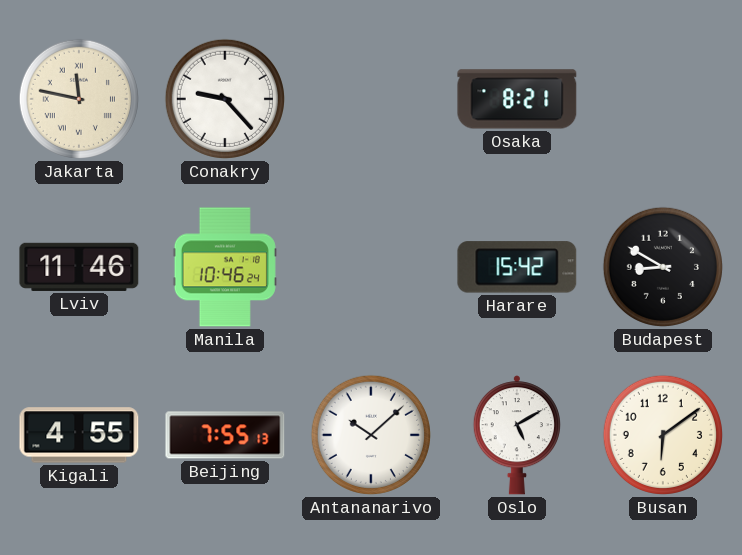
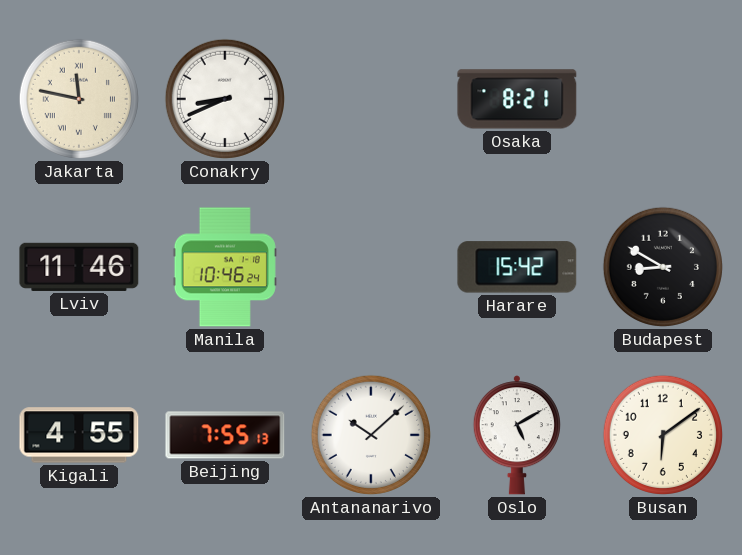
Conakry: 9:23 -> 8:41 (225, 99)
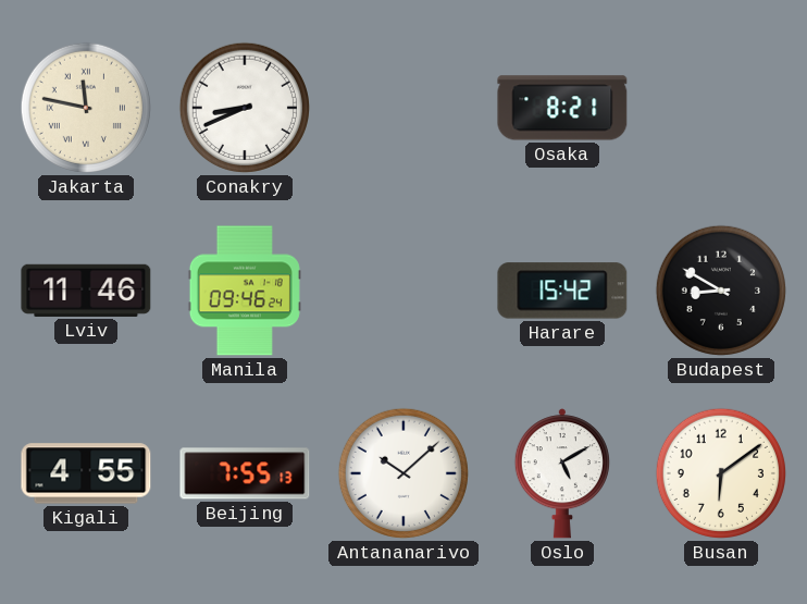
Manila: 10:46 -> 09:46 (245, 291)
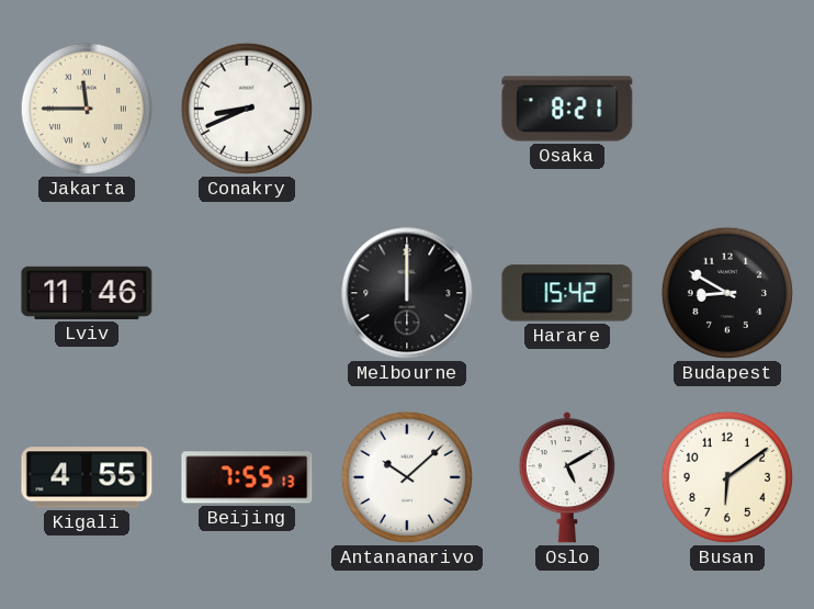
Jakarta: 11:47 -> 11:45 (87, 109)
Manila: 09:46 -> none (245, 291)
Melbourne: none -> 12:00 (407, 293)
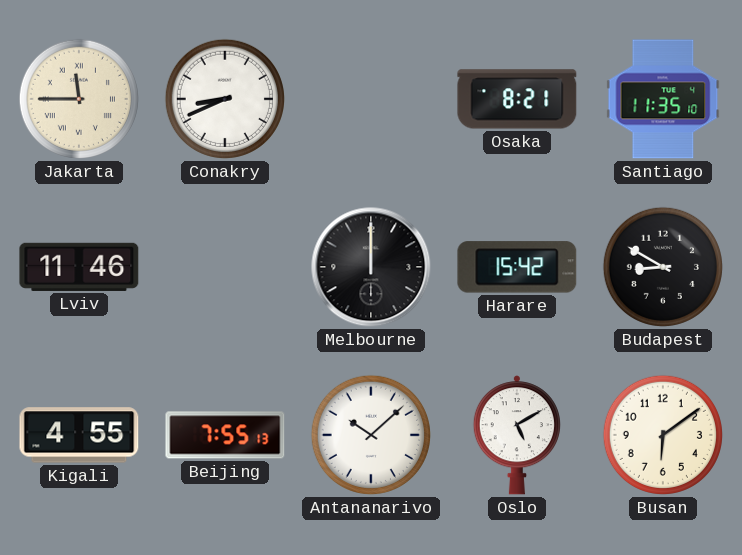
Santiago: none -> 11:35 (663, 99)
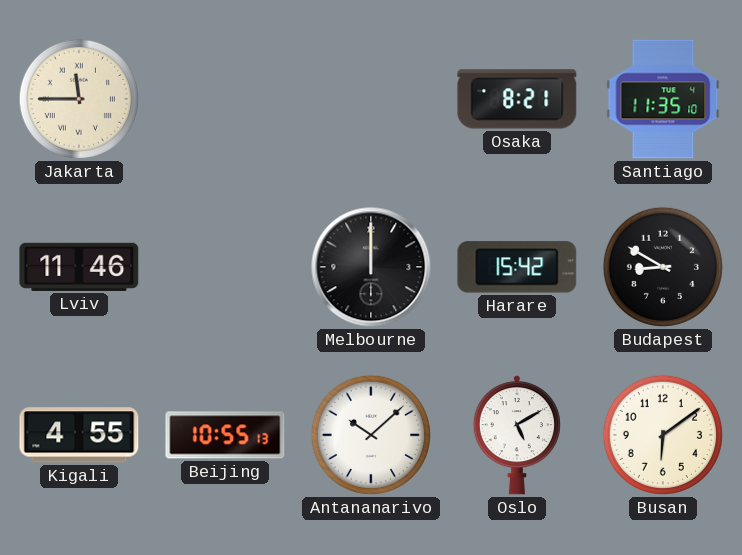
Conakry: 8:41 -> none (225, 99)
Beijing: 7:55 -> 10:55 (225, 435)
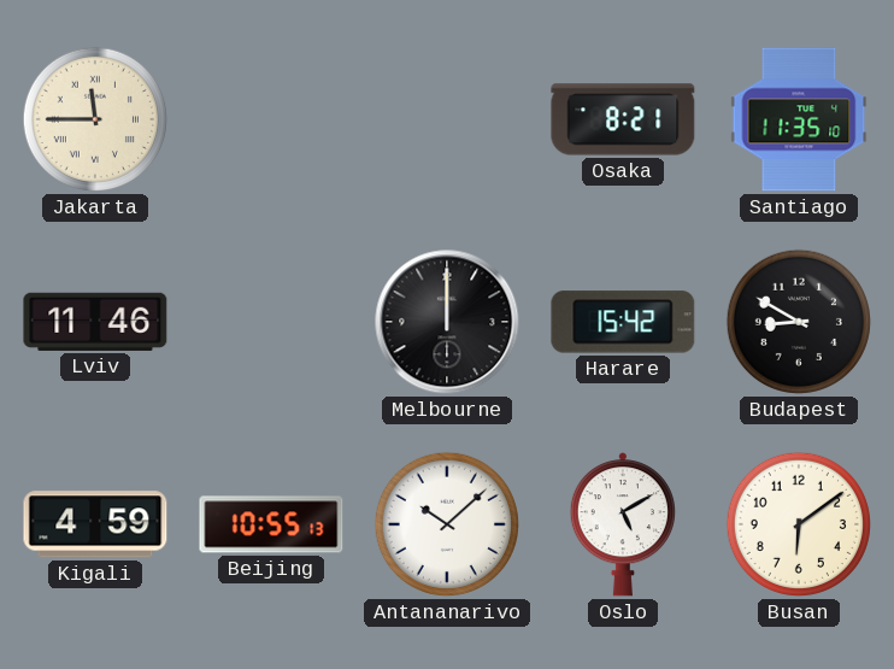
Kigali: 4:55 -> 4:59 (95, 524)
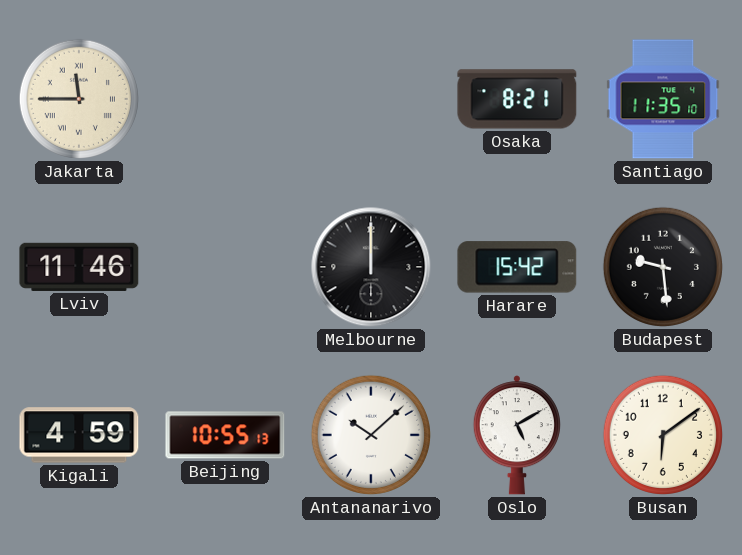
Budapest: 8:50 -> 9:29 (663, 267)
